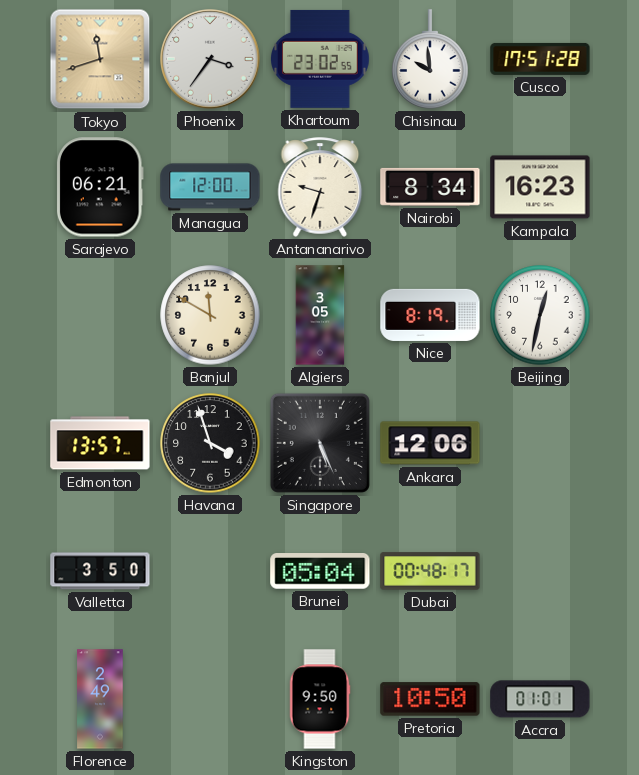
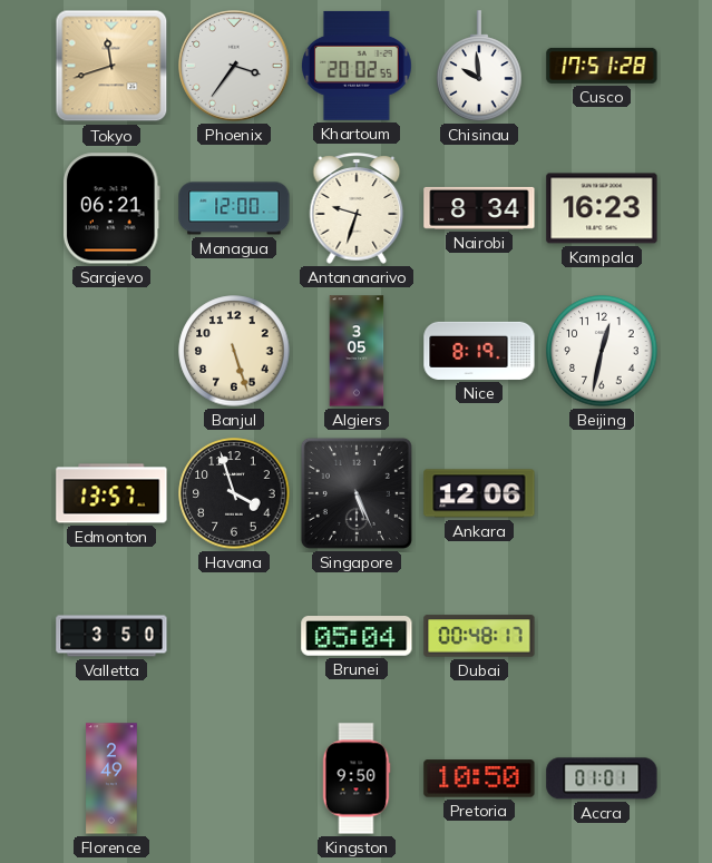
Khartoum: 23:02 -> 20:02 (358, 66)
Banjul: 11:50 -> 5:27 (234, 351)
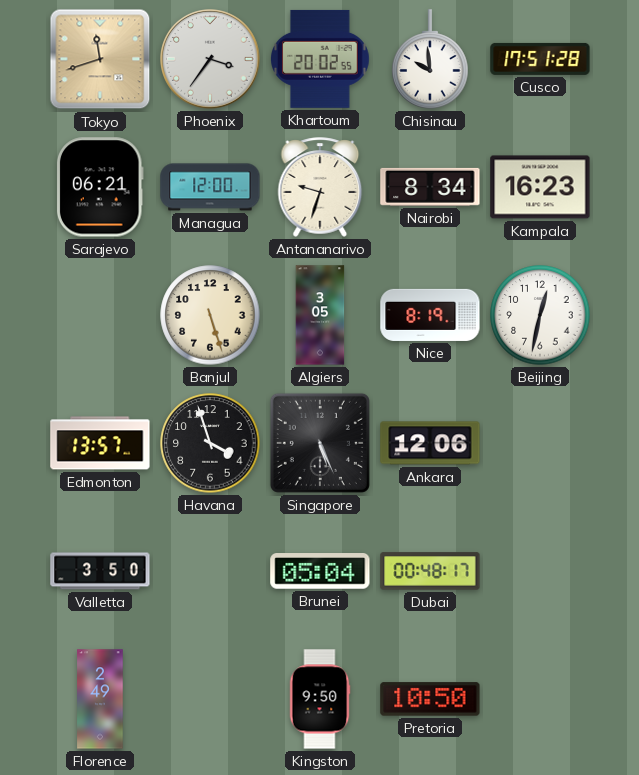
Accra: 01:01 -> none (602, 778)
